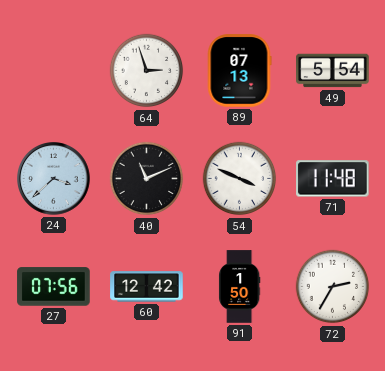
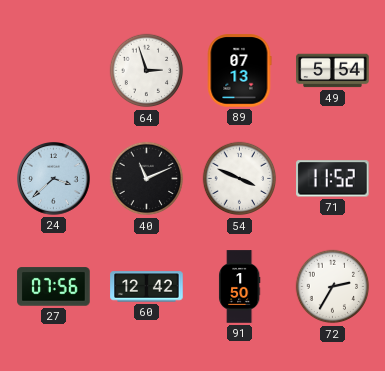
71: 11:48 -> 11:52 (333, 179)
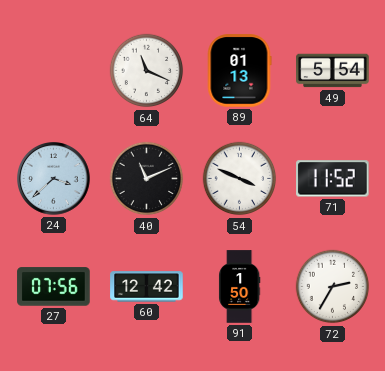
64: 2:57 -> 11:19 (147, 71)
89: 07:13 -> 01:13 (239, 71)
